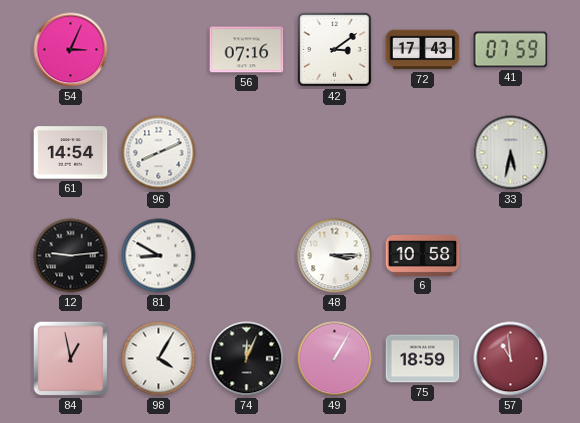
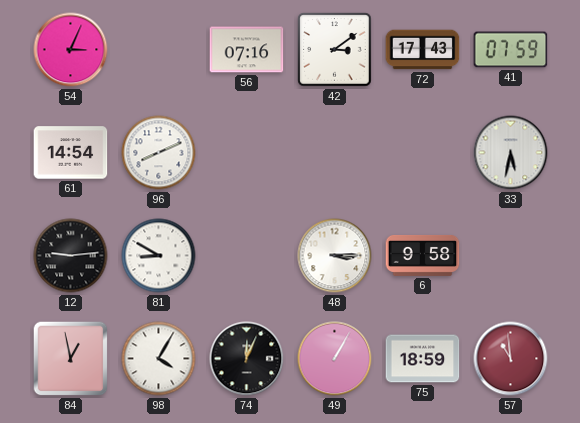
6: 10:58 -> 9:58 (423, 255)
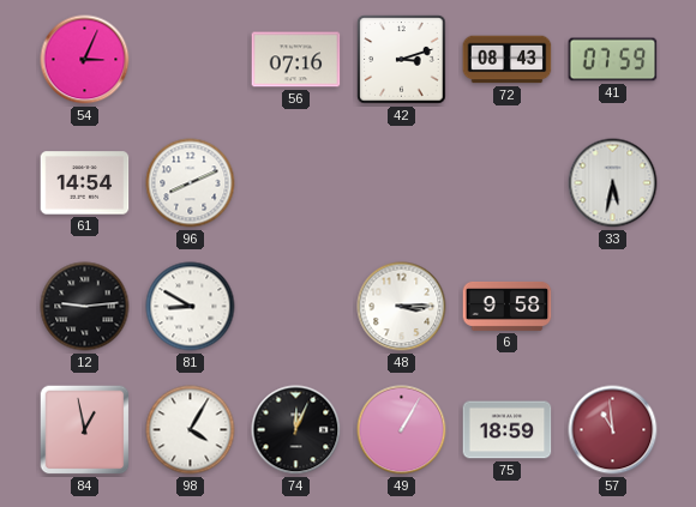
42: 3:09 -> 3:12 (402, 60)
72: 17:43 -> 08:43 (508, 60)
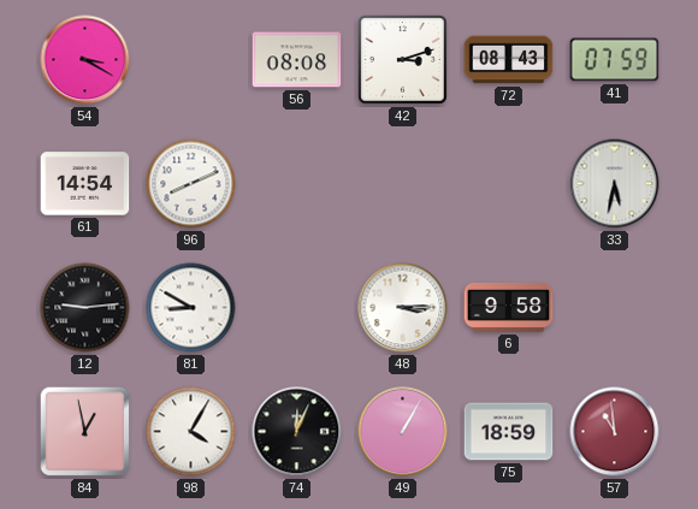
54: 3:04 -> 3:20 (85, 60)
56: 07:16 -> 08:08 (297, 60)
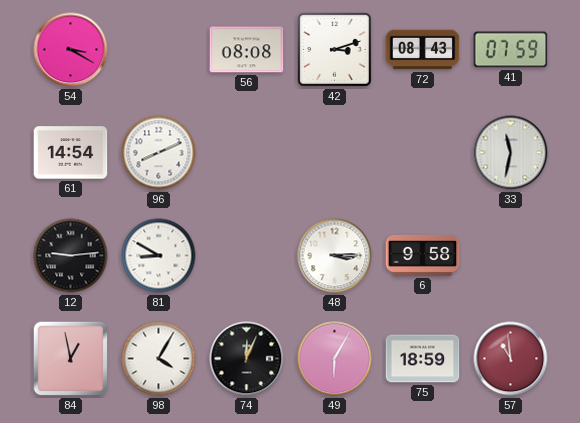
33: 5:32 -> 11:32 (511, 153)
49: 1:05 -> 6:05 (335, 359)
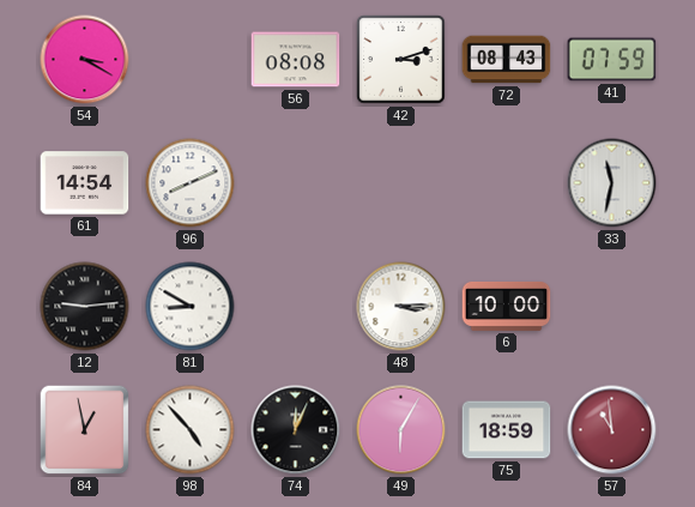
6: 9:58 -> 10:00 (507, 306)
98: 4:05 -> 4:53 (191, 430)
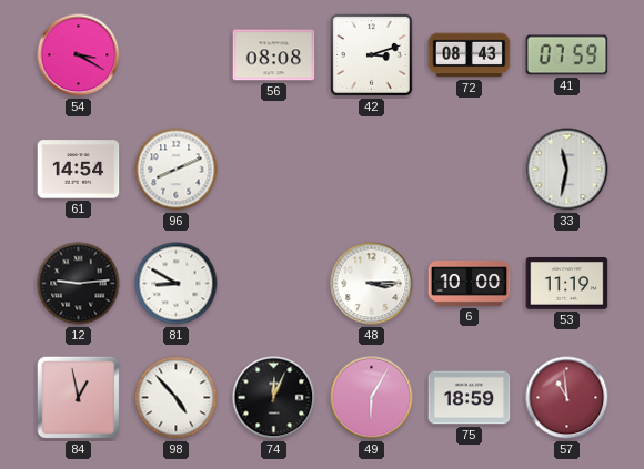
53: none -> 11:19 (567, 284)
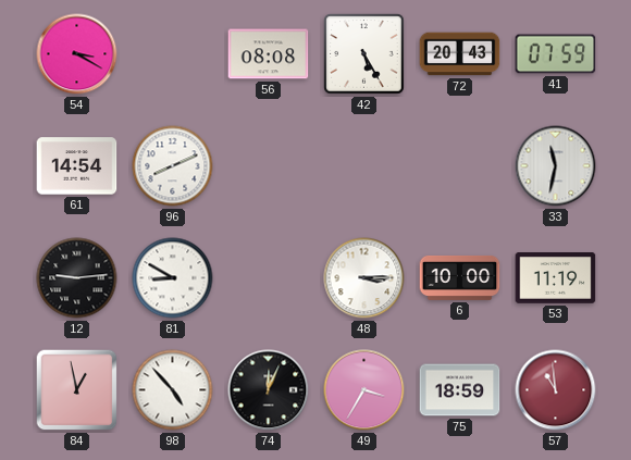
42: 3:12 -> 5:25 (364, 54)
72: 08:43 -> 20:43 (460, 54)
49: 6:05 -> 3:35 (364, 390)
